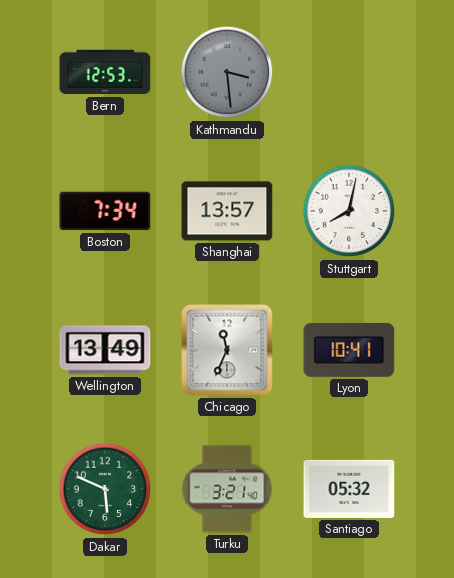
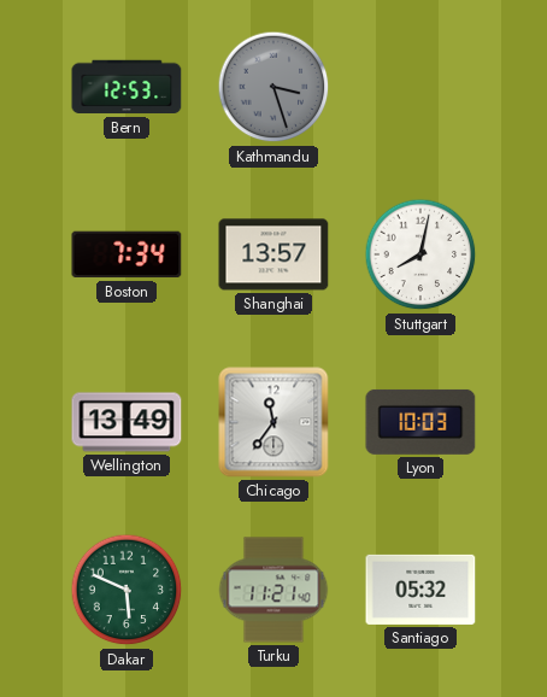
Kathmandu: 3:29 -> 3:27 (273, 87)
Chicago: 11:34 -> 11:36 (273, 422)
Lyon: 10:41 -> 10:03 (420, 422)
Turku: 3:21 -> 11:21 (273, 590)
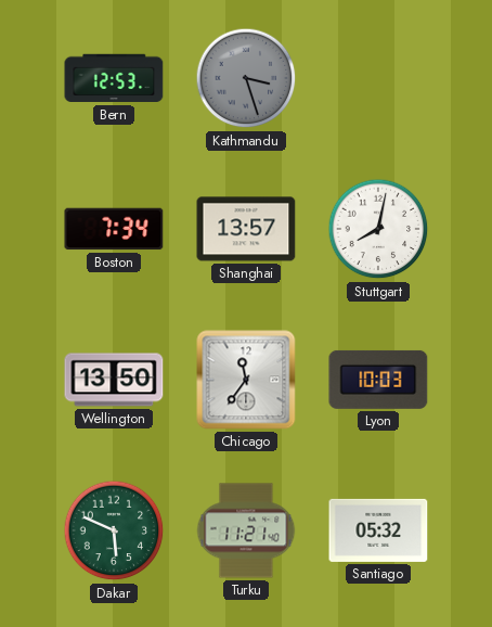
Wellington: 13:49 -> 13:50 (114, 380)
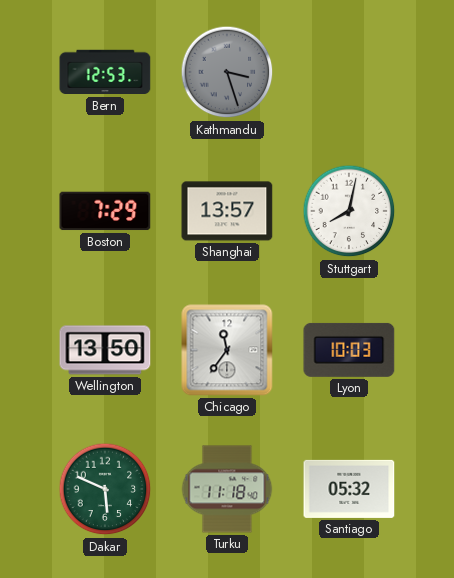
Boston: 7:34 -> 7:29 (105, 211)
Turku: 11:21 -> 11:18 (227, 489)
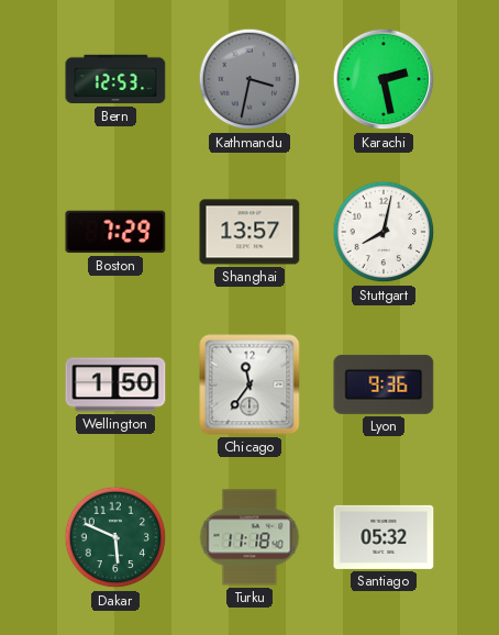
Kathmandu: 3:27 -> 3:32 (249, 79)
Karachi: none -> 2:28 (384, 79)
Wellington: 13:50 -> 1:50 (115, 385)
Lyon: 10:03 -> 9:36 (384, 385)
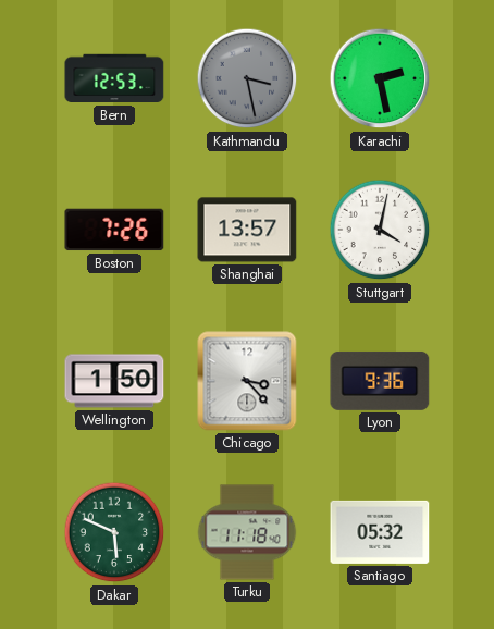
Kathmandu: 3:32 -> 3:28 (247, 78)
Boston: 7:29 -> 7:26 (114, 230)
Stuttgart: 8:02 -> 4:02 (380, 230)
Chicago: 11:36 -> 3:23 (247, 381)
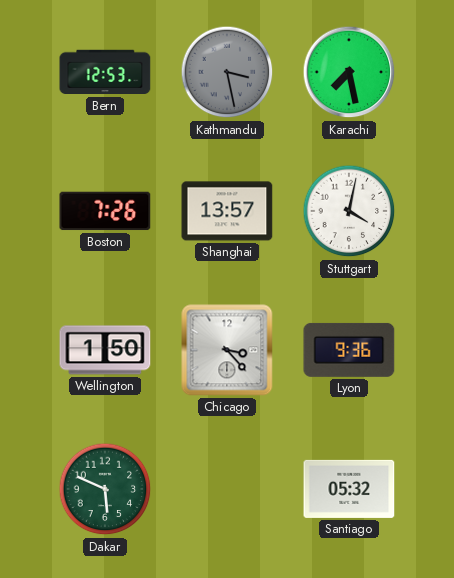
Karachi: 2:28 -> 7:28 (349, 72)
Turku: 11:18 -> none (247, 532)
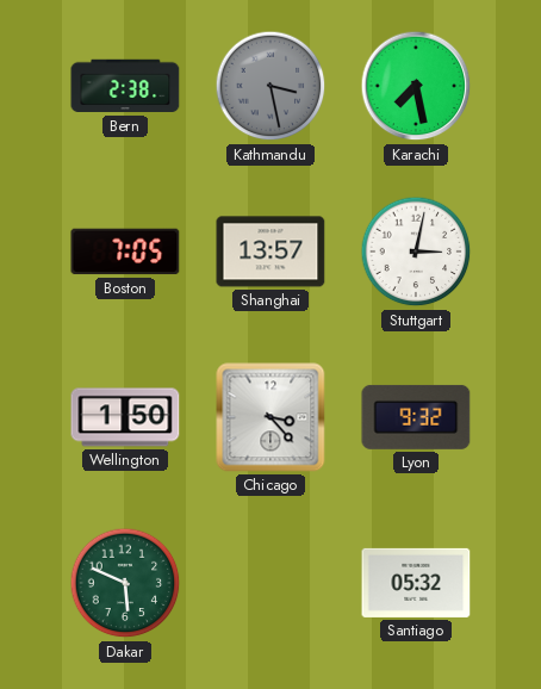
Bern: 12:53 -> 2:38 (125, 86)
Boston: 7:26 -> 7:05 (125, 252)
Stuttgart: 4:02 -> 3:02 (416, 252)
Lyon: 9:36 -> 9:32 (416, 417)
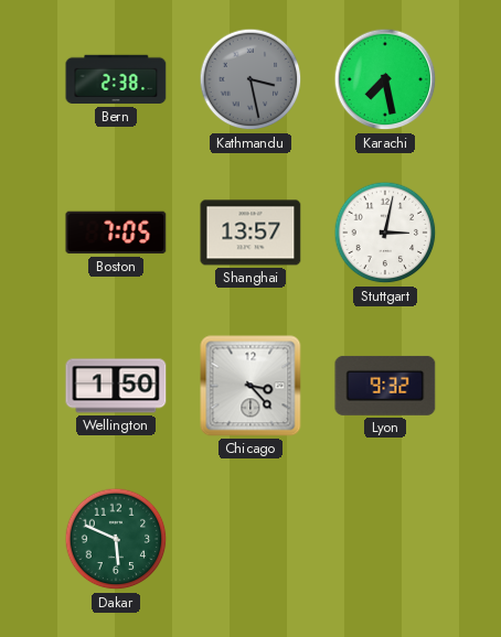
Santiago: 05:32 -> none (416, 583)
